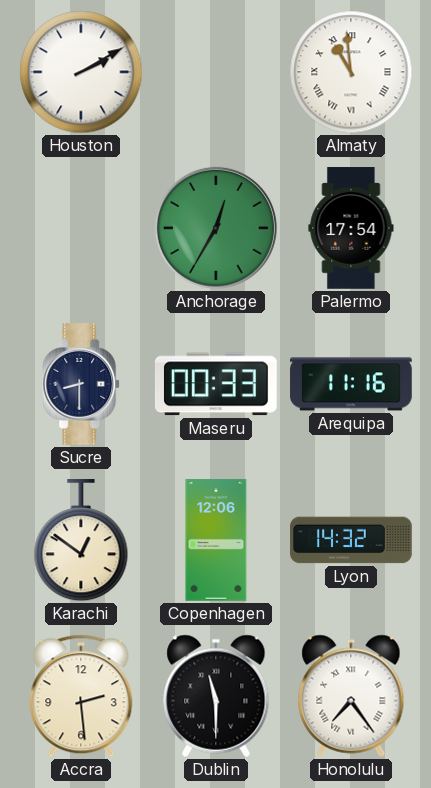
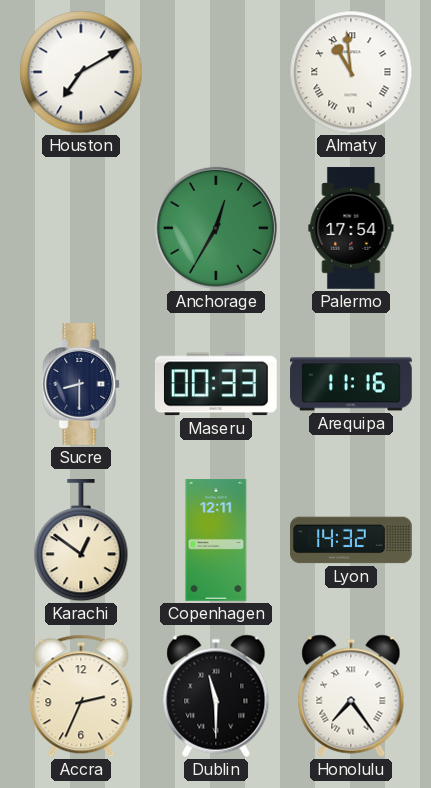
Houston: 2:10 -> 7:10 (81, 72)
Copenhagen: 12:06 -> 12:11 (216, 540)
Accra: 2:29 -> 2:34 (81, 696)
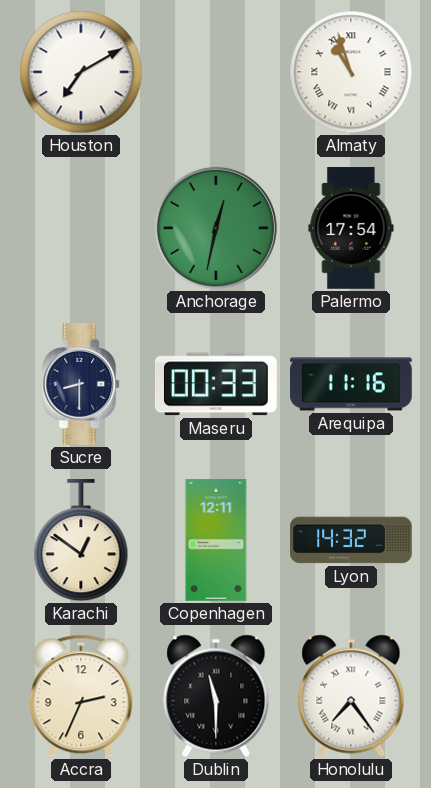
Almaty: 10:59 -> 10:57 (351, 72)
Anchorage: 12:35 -> 12:32 (216, 228)
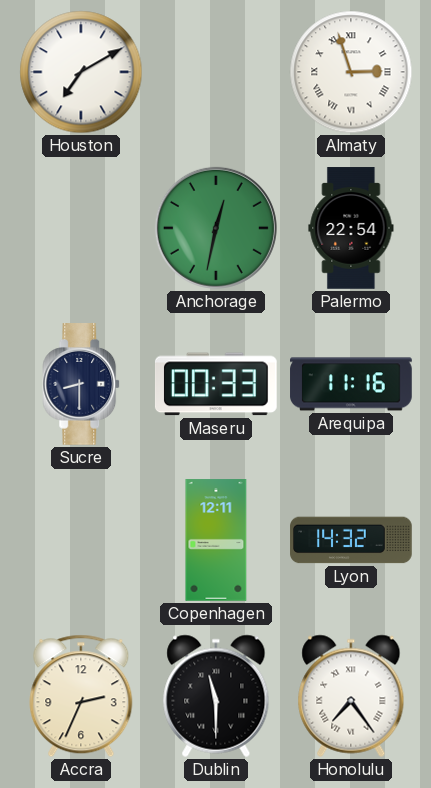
Almaty: 10:57 -> 2:57 (351, 72)
Palermo: 17:54 -> 22:54 (351, 228)
Karachi: 12:51 -> none (81, 541)
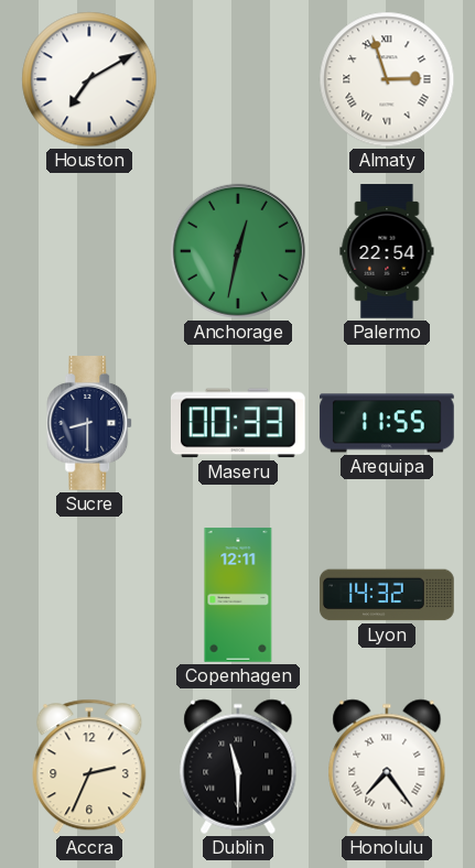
Arequipa: 11:16 -> 11:55 (387, 423)
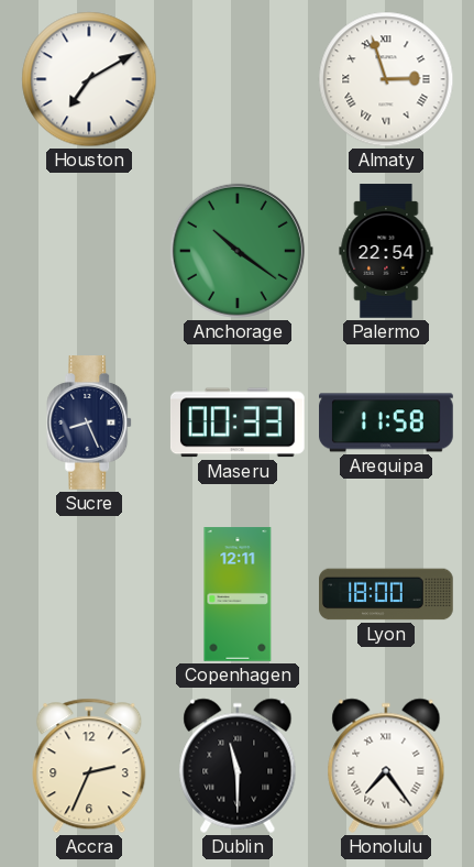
Anchorage: 12:32 -> 10:21 (238, 251)
Sucre: 8:30 -> 8:26 (90, 422)
Arequipa: 11:55 -> 11:58 (386, 422)
Lyon: 14:32 -> 18:00 (386, 594)
